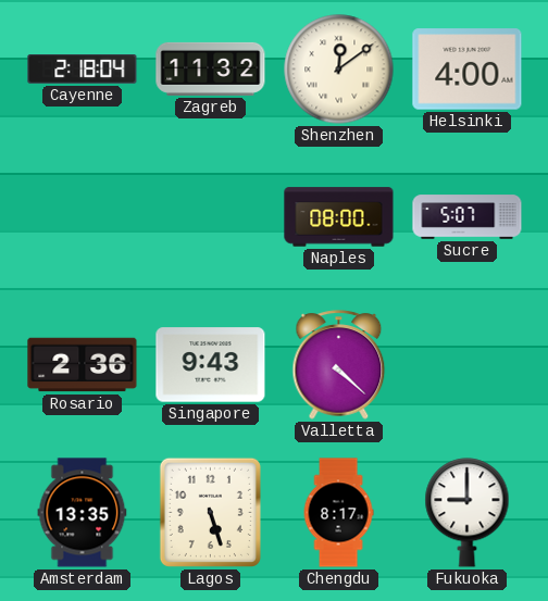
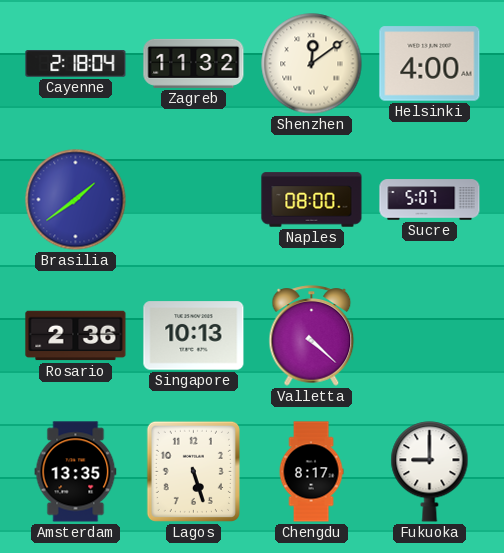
Brasilia: none -> 1:39 (76, 200)
Singapore: 9:43 -> 10:13 (194, 336)
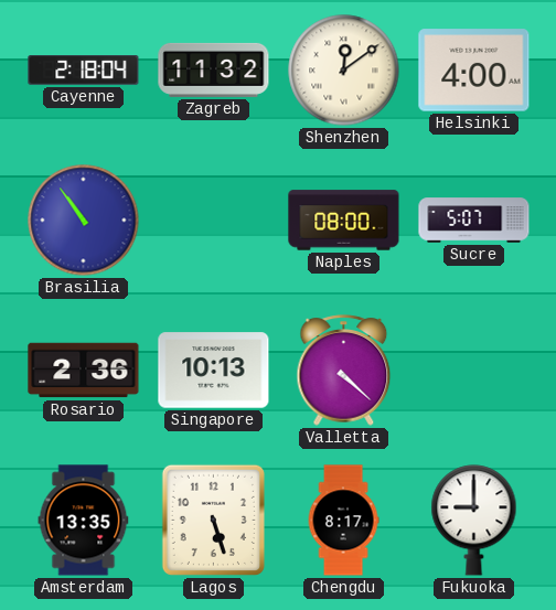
Brasilia: 1:39 -> 10:54 (84, 221)
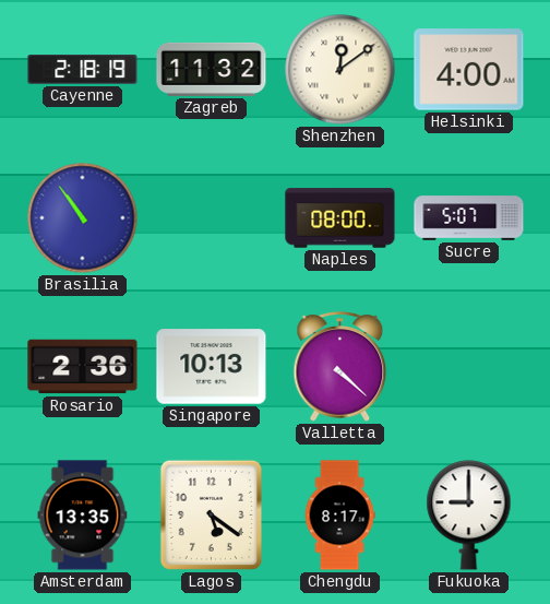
Cayenne: 2:18:04 -> 2:18:19 (83, 70)
Lagos: 5:27 -> 5:21 (211, 514)
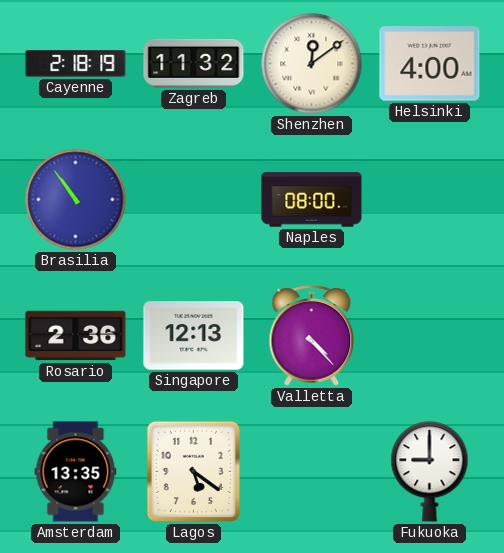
Sucre: 5:07 -> none (469, 218)
Singapore: 10:13 -> 12:13 (194, 336)
Valletta: 4:22 -> 4:23 (312, 336)
Chengdu: 8:17 -> none (339, 516)
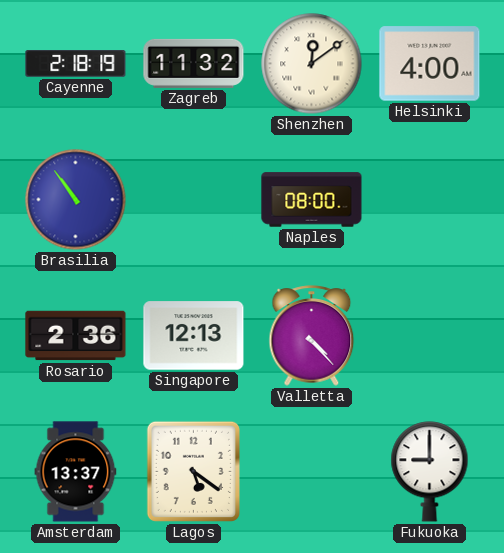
Amsterdam: 13:35 -> 13:37 (76, 472)
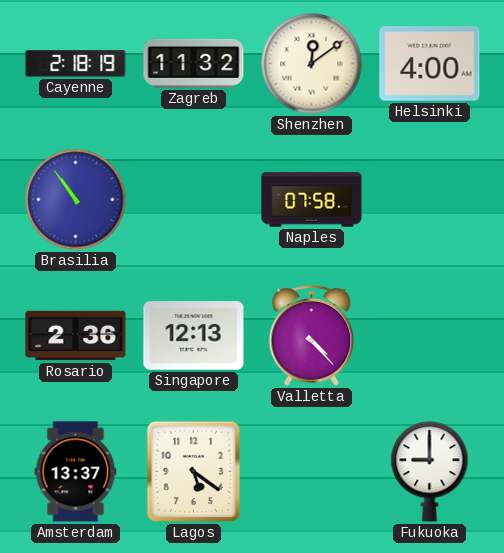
Naples: 08:00 -> 07:58 (312, 200)
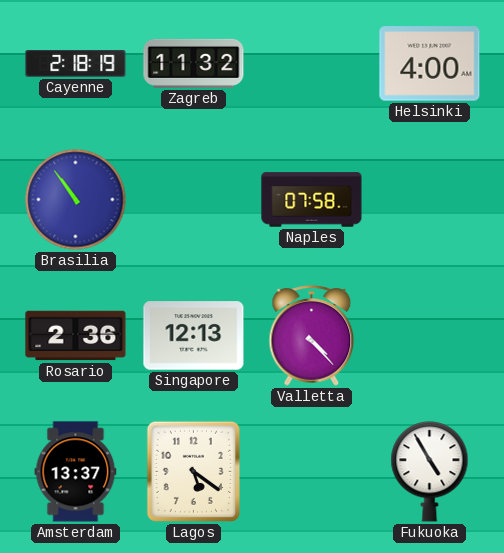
Shenzhen: 12:09 -> none (312, 64)
Fukuoka: 9:00 -> 4:55 (430, 472)
